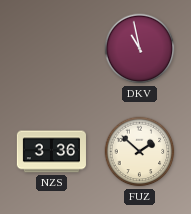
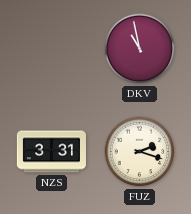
NZS: 3:36 -> 3:31 (51, 152)
FUZ: 1:52 -> 2:18 (140, 152)
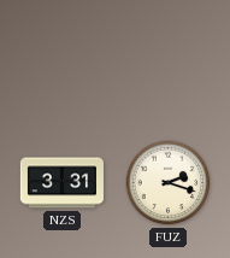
DKV: 10:58 -> none (140, 49)
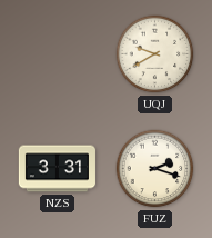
UQJ: none -> 9:40 (155, 54)
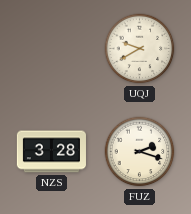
NZS: 3:31 -> 3:28 (51, 152)
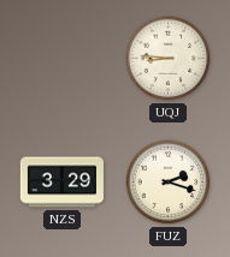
UQJ: 9:40 -> 8:46 (169, 59)
NZS: 3:28 -> 3:29 (61, 183)
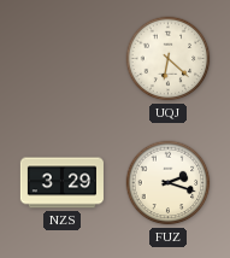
UQJ: 8:46 -> 6:22 (169, 59)
